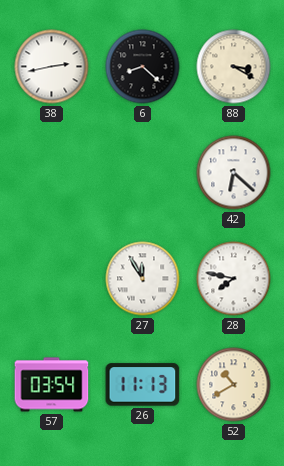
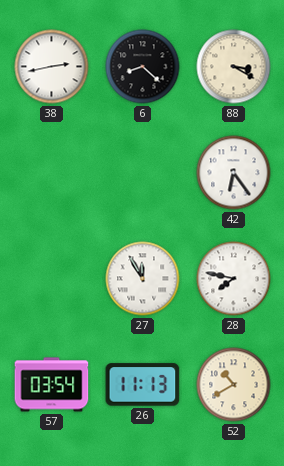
42: 6:22 -> 6:24 (234, 173)
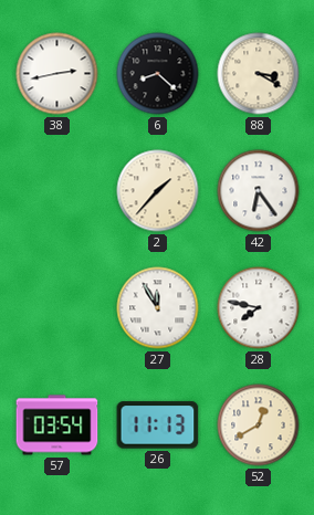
2: none -> 1:37 (158, 191)
52: 10:40 -> 12:40 (259, 425)
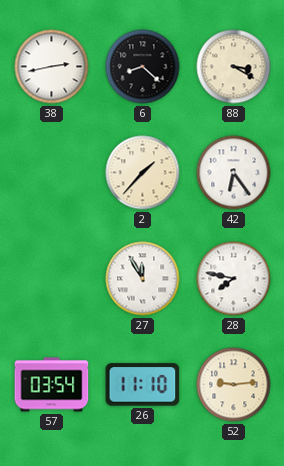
26: 11:13 -> 11:10 (143, 385)
52: 12:40 -> 9:14 (234, 385)
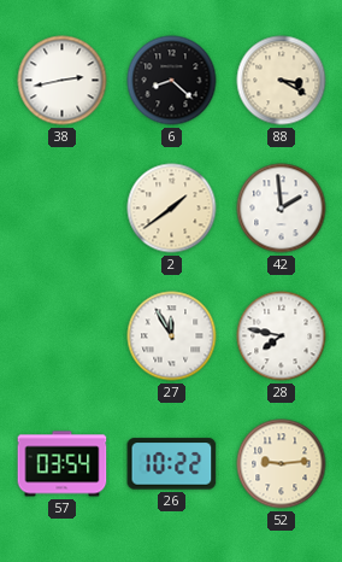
2: 1:37 -> 1:39 (172, 209)
42: 6:24 -> 1:59 (282, 209)
26: 11:10 -> 10:22 (172, 464)
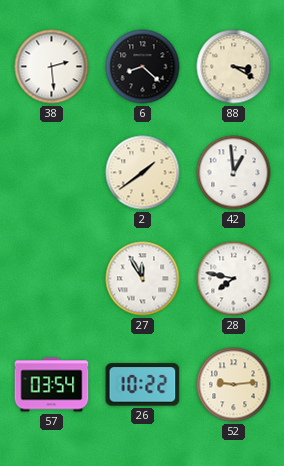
38: 2:43 -> 2:29 (52, 67)
42: 1:59 -> 12:59 (234, 173)
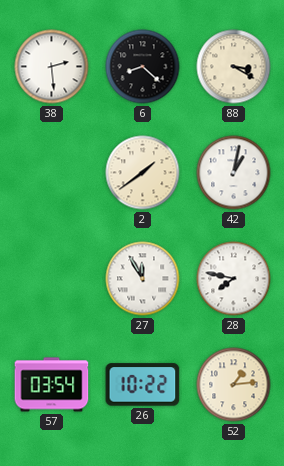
42: 12:59 -> 1:02 (234, 173)
52: 9:14 -> 1:14 (234, 385)
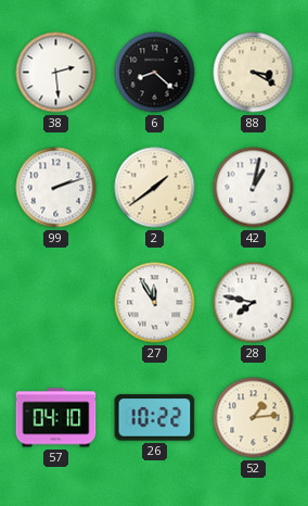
99: none -> 2:12 (56, 188)
57: 03:54 -> 04:10 (56, 418)
